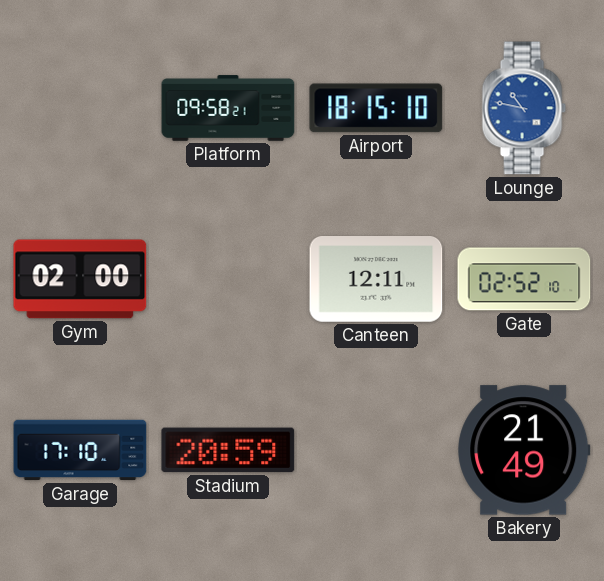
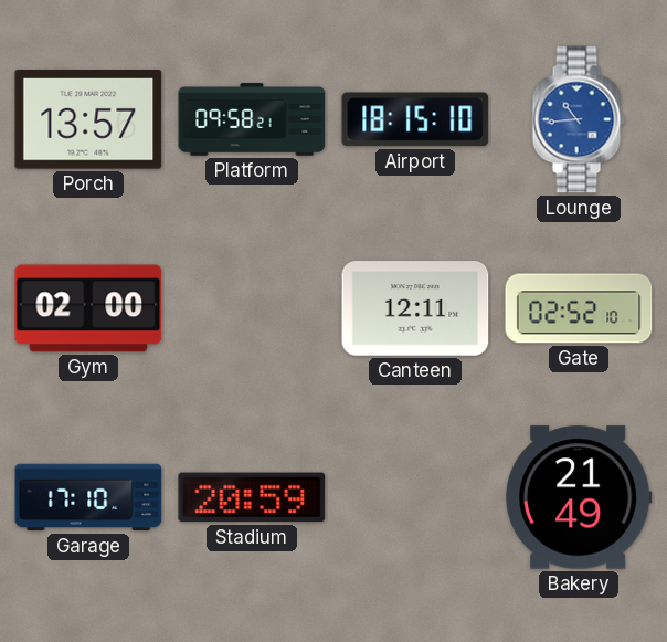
Porch: none -> 13:57 (88, 119)
Lounge: 10:47 -> 10:44 (579, 119)
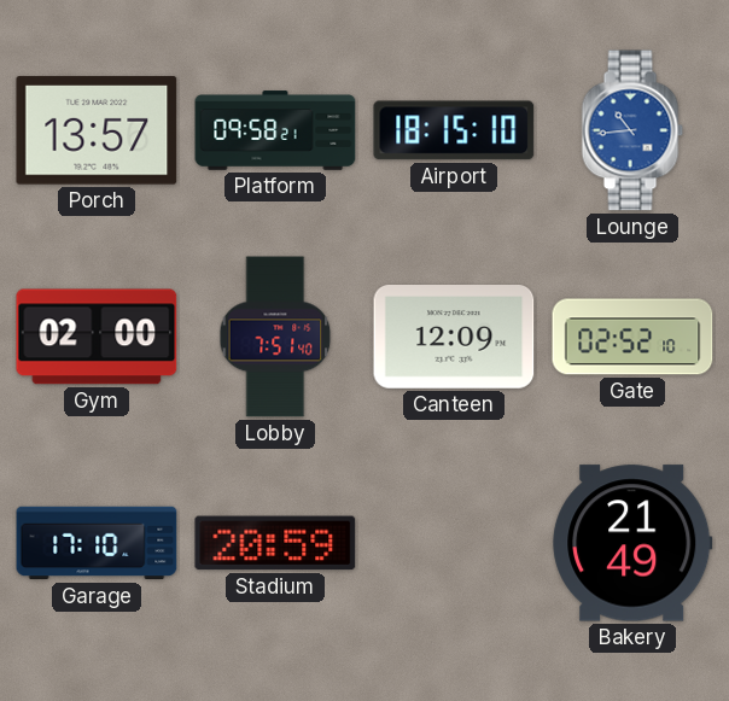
Lobby: none -> 7:51 (275, 337)
Canteen: 12:11 -> 12:09 (454, 338)
